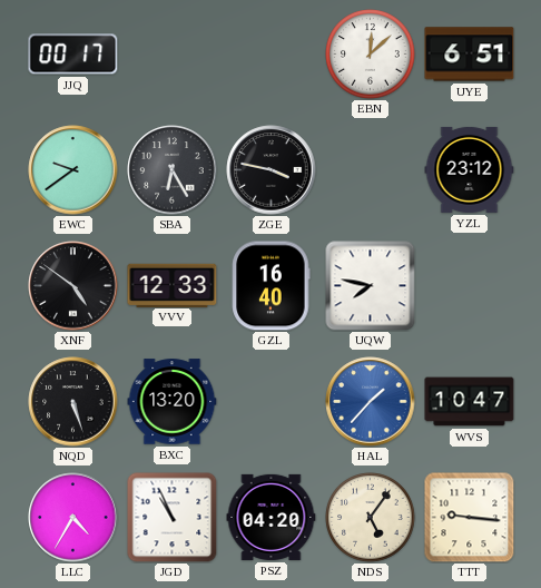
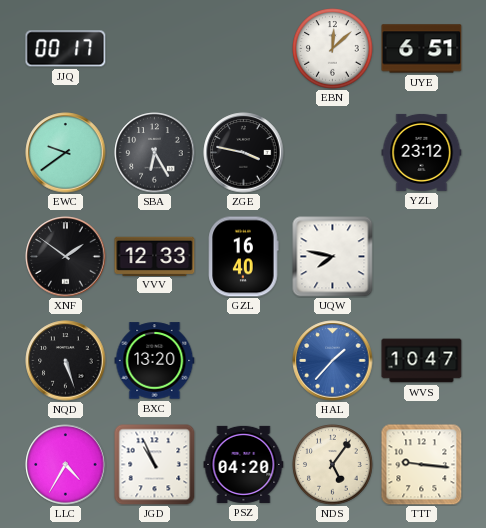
XNF: 4:51 -> 1:51 (66, 257)
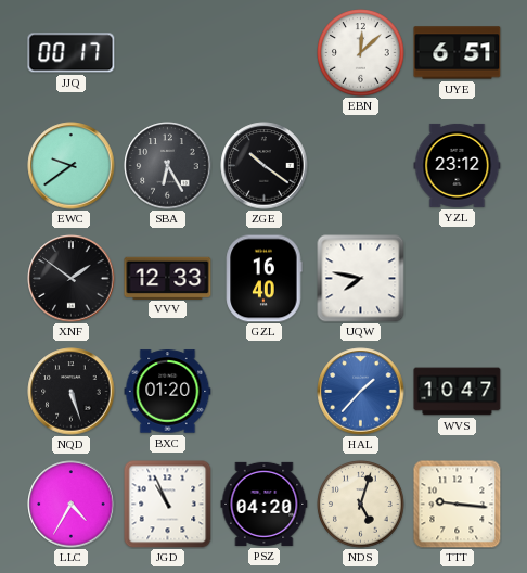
ZGE: 3:47 -> 10:21 (265, 166)
BXC: 13:20 -> 01:20 (168, 392)
NDS: 5:06 -> 5:03 (361, 505)
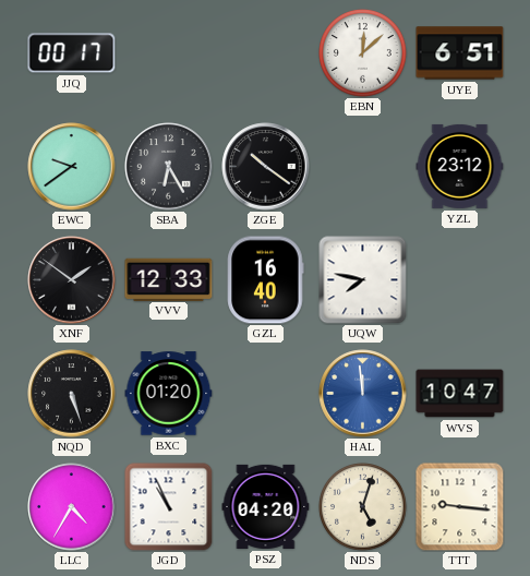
HAL: 1:37 -> 11:59 (363, 394)
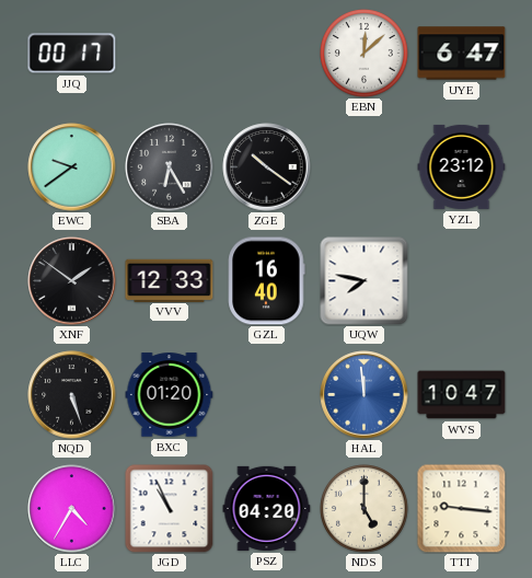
UYE: 6:51 -> 6:47 (462, 54)
NDS: 5:03 -> 5:00 (365, 509)
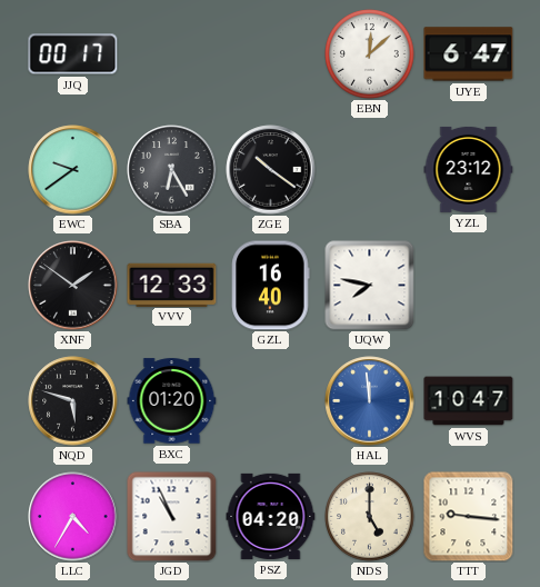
NQD: 5:27 -> 5:48 (73, 401)
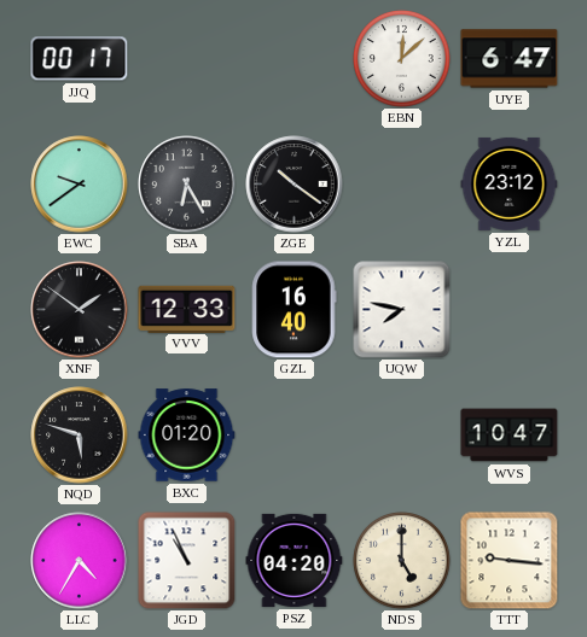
HAL: 11:59 -> none (370, 401)
